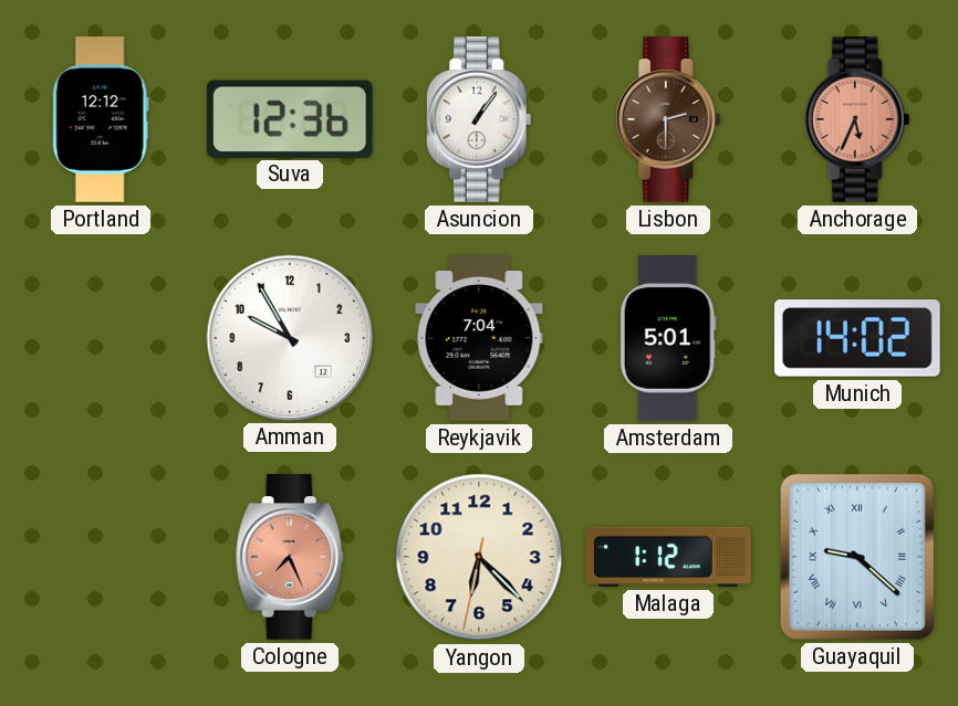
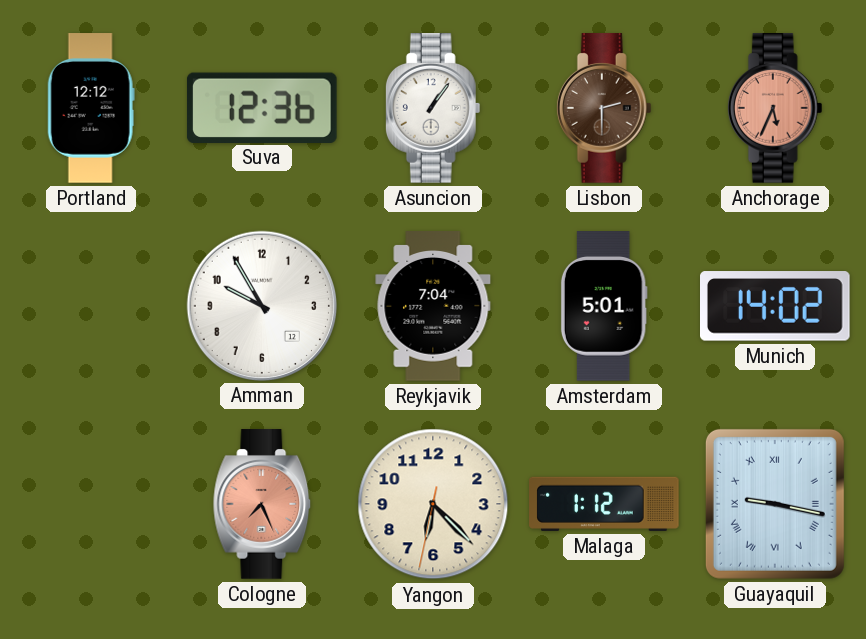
Guayaquil: 9:22 -> 9:17 (775, 504)
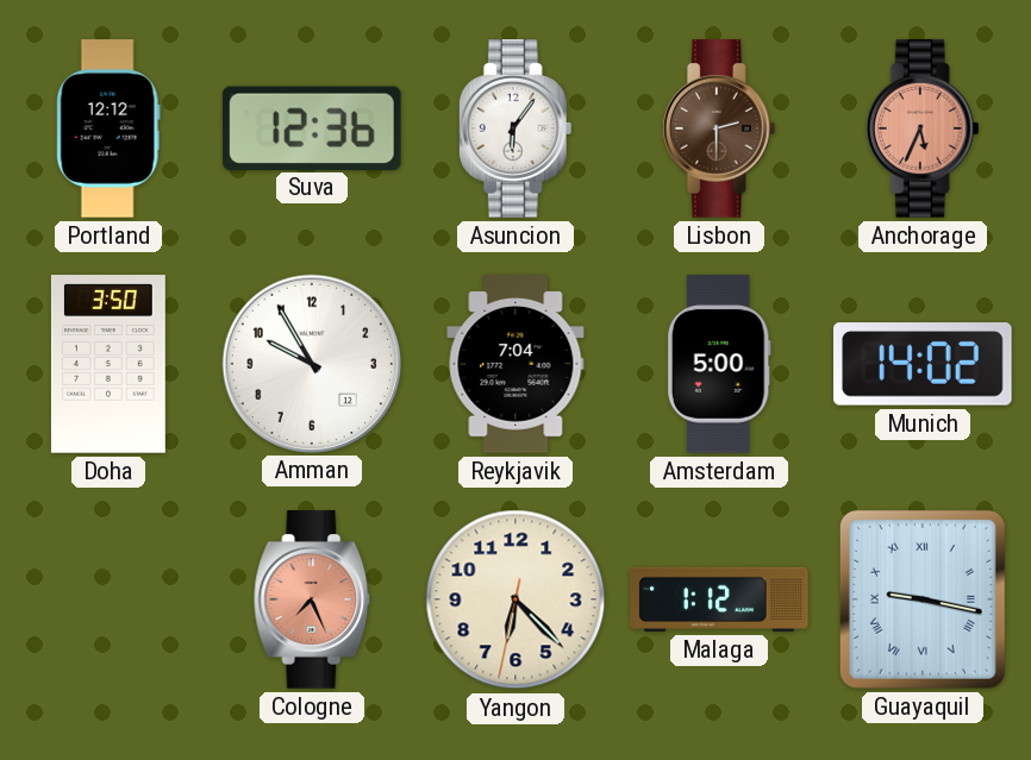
Asuncion: 1:06 -> 6:06 (515, 128)
Doha: none -> 3:50 (108, 364)
Amsterdam: 5:01 -> 5:00 (719, 364)
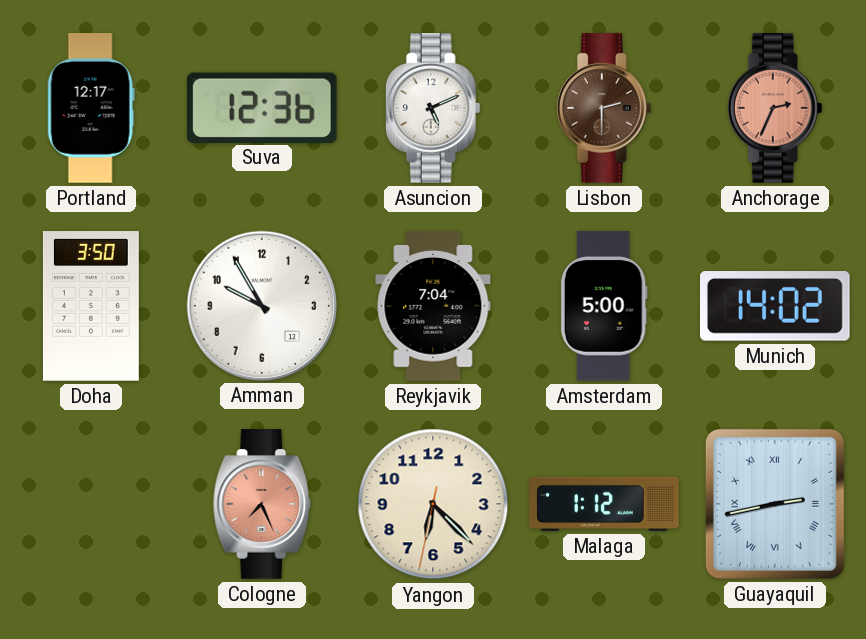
Portland: 12:12 -> 12:17 (91, 108)
Asuncion: 6:06 -> 5:11 (433, 108)
Anchorage: 5:34 -> 2:34 (775, 108)
Guayaquil: 9:17 -> 2:43 (775, 504)
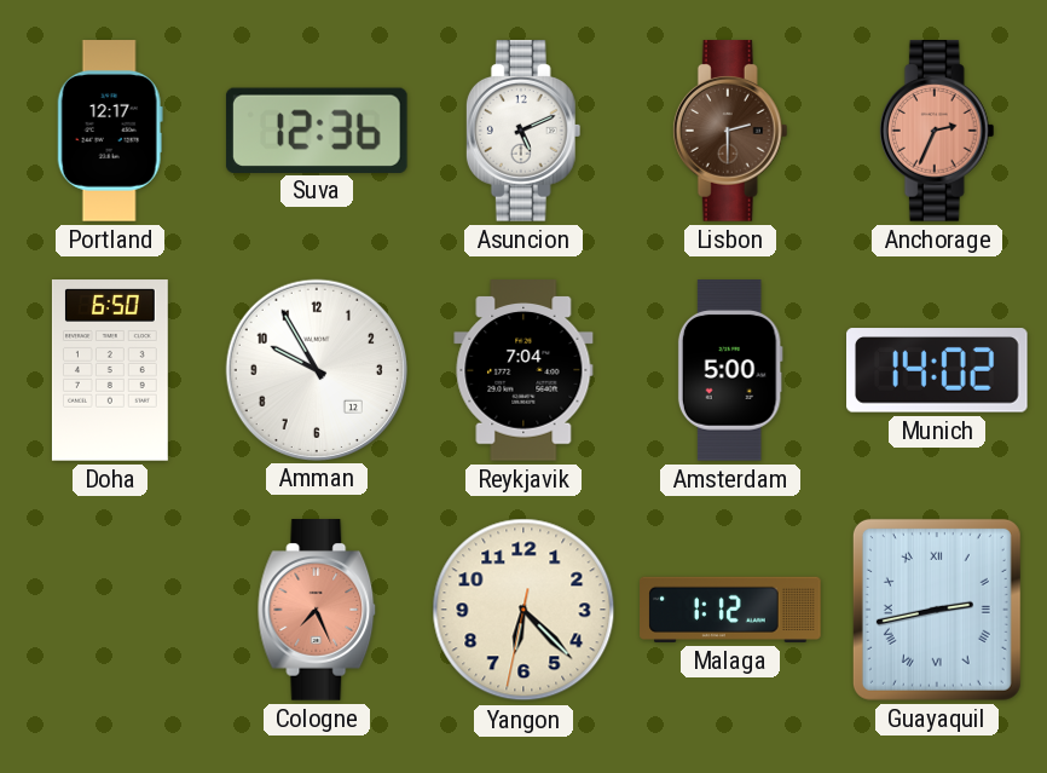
Doha: 3:50 -> 6:50 (110, 370)
